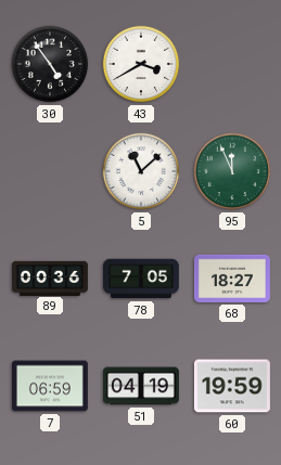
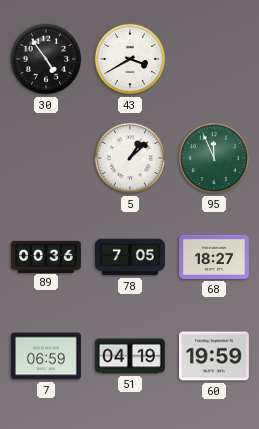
5: 11:08 -> 1:08 (130, 158)
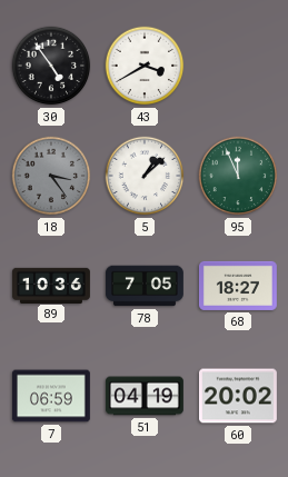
18: none -> 3:24 (51, 176)
89: 00:36 -> 10:36 (52, 285)
60: 19:59 -> 20:02 (238, 396)
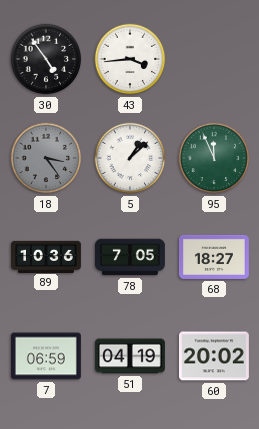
43: 3:40 -> 3:44 (130, 59)
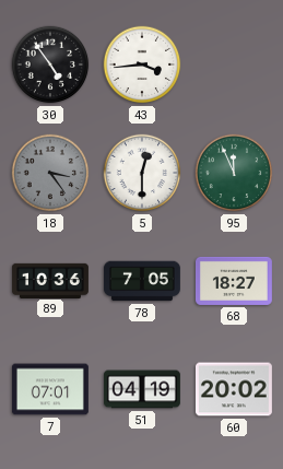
5: 1:08 -> 12:30 (142, 173)
7: 06:59 -> 07:01 (50, 389)
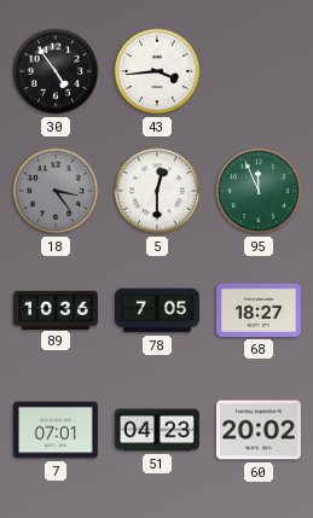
51: 04:19 -> 04:23 (157, 430)
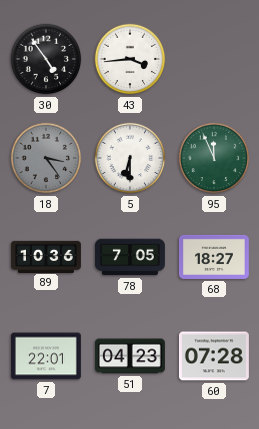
5: 12:30 -> 6:30 (130, 158)
7: 07:01 -> 22:01 (46, 356)
60: 20:02 -> 07:28 (214, 356)
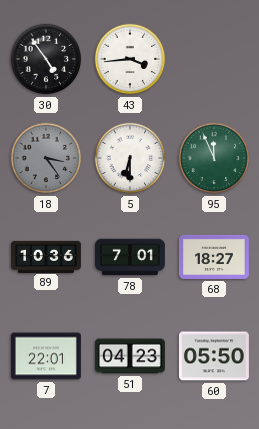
78: 7:05 -> 7:01 (130, 257)
60: 07:28 -> 05:50 (214, 356)
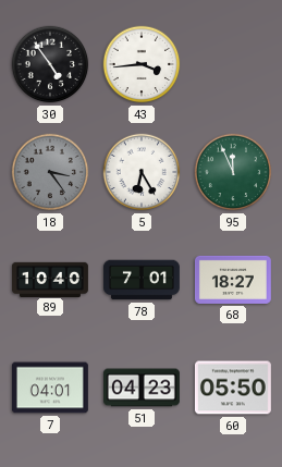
5: 6:30 -> 6:25 (142, 172)
89: 10:36 -> 10:40 (51, 279)
7: 22:01 -> 04:01 (50, 388)
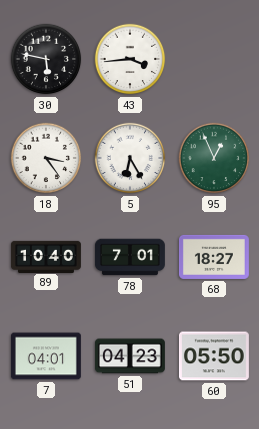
30: 4:54 -> 5:47 (46, 59)
18 dial: grey -> white (46, 158)
95: 11:56 -> 12:56 (214, 158)
